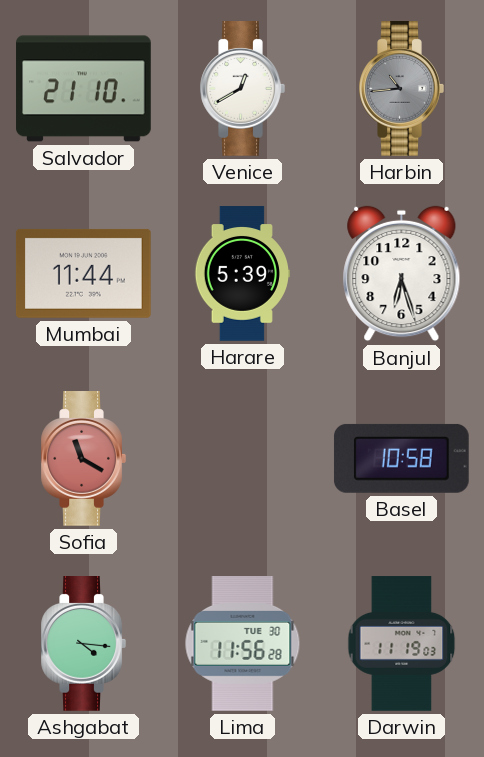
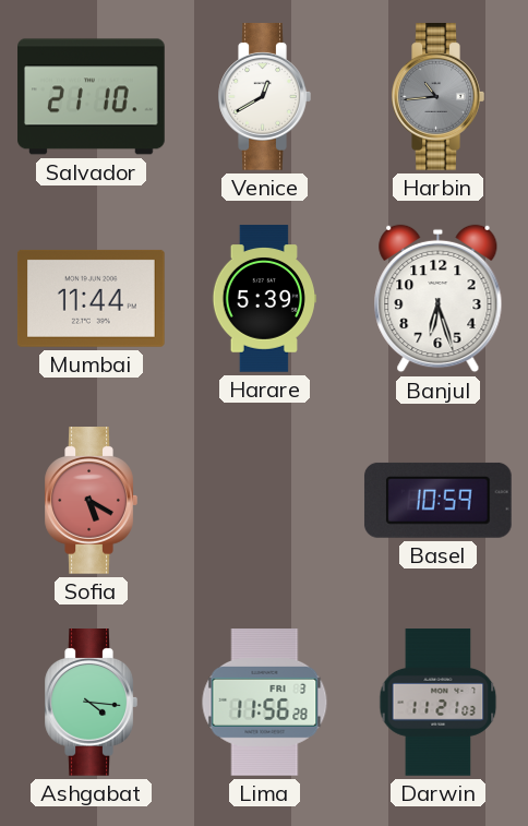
Sofia: 11:20 -> 5:20 (91, 501)
Basel: 10:58 -> 10:59 (437, 500)
Lima date: TUE 30 -> FRI 3 (265, 703)
Darwin: 11:19 -> 11:21 (439, 703)
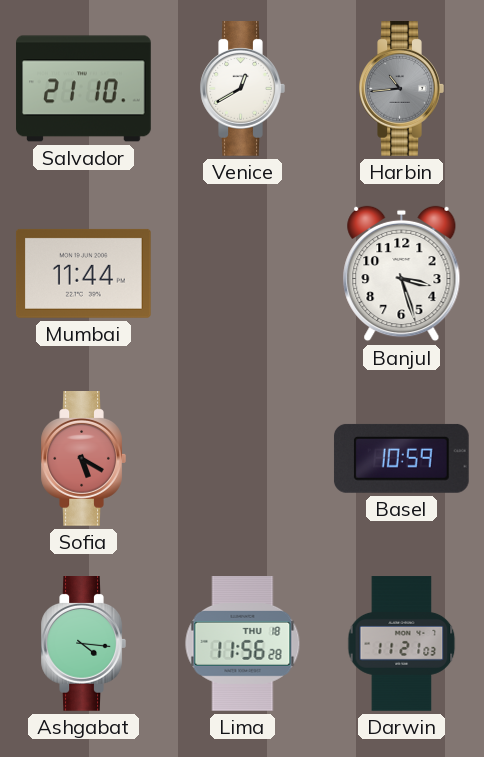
Harare: 5:39 -> none (264, 299)
Banjul: 6:27 -> 3:27 (402, 274)
Lima date: FRI 3 -> THU 18 (243, 644)
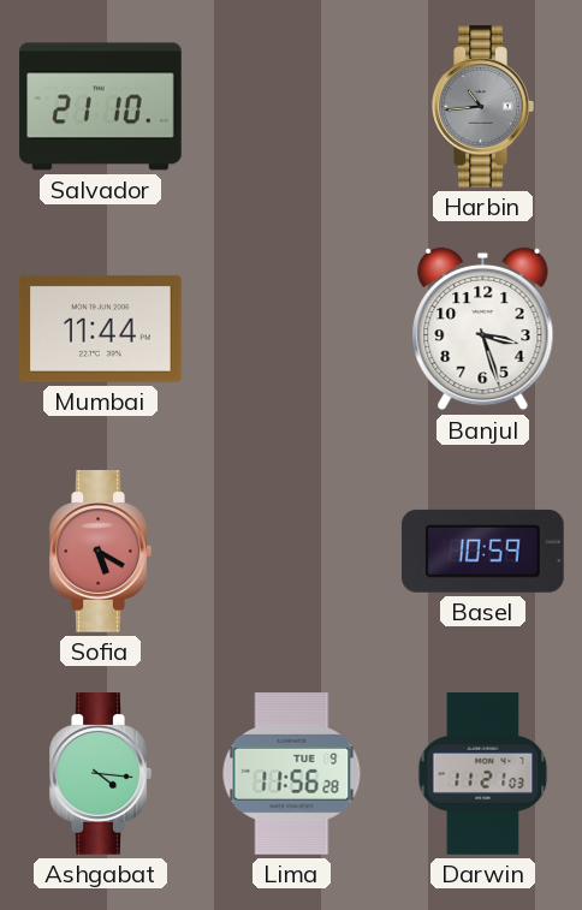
Venice: 12:40 -> none (242, 89)
Lima date: THU 18 -> TUE 9 (292, 774)
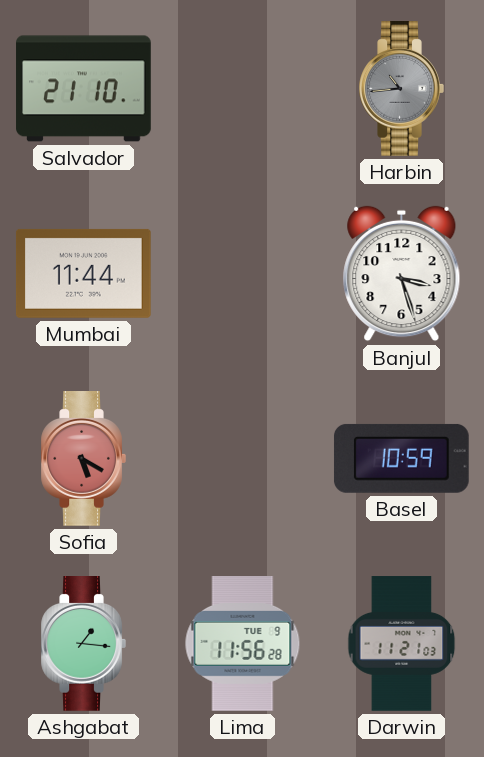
Ashgabat: 4:16 -> 1:16 (83, 644)
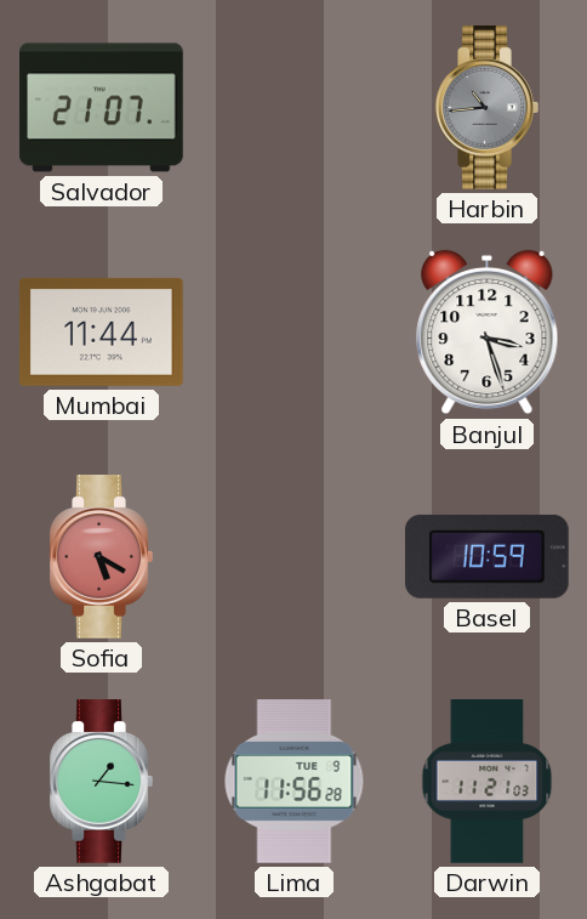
Salvador: 21:10 -> 21:07 (102, 108)
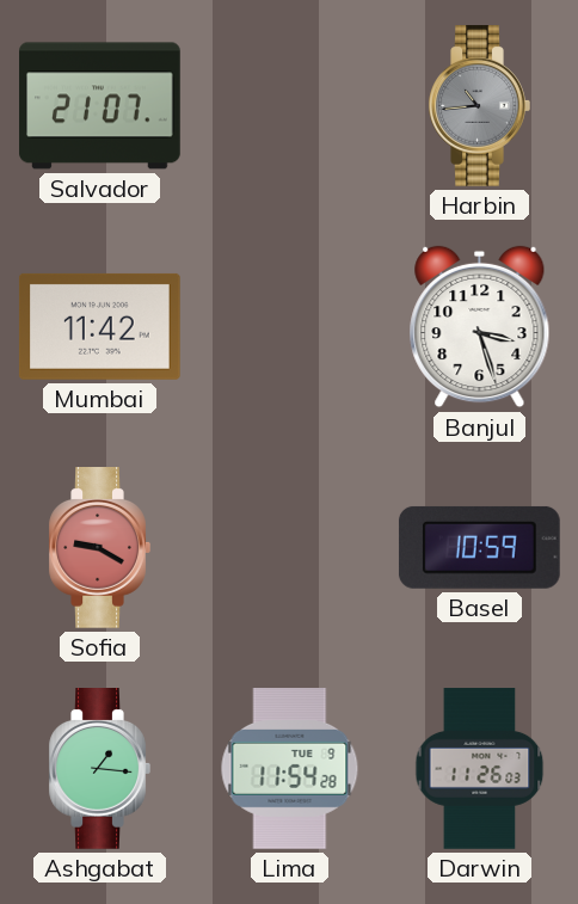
Mumbai: 11:44 -> 11:42 (99, 326)
Sofia: 5:20 -> 9:20 (99, 548)
Lima: 11:56 -> 11:54 (290, 769)
Darwin: 11:21 -> 11:26 (480, 769)
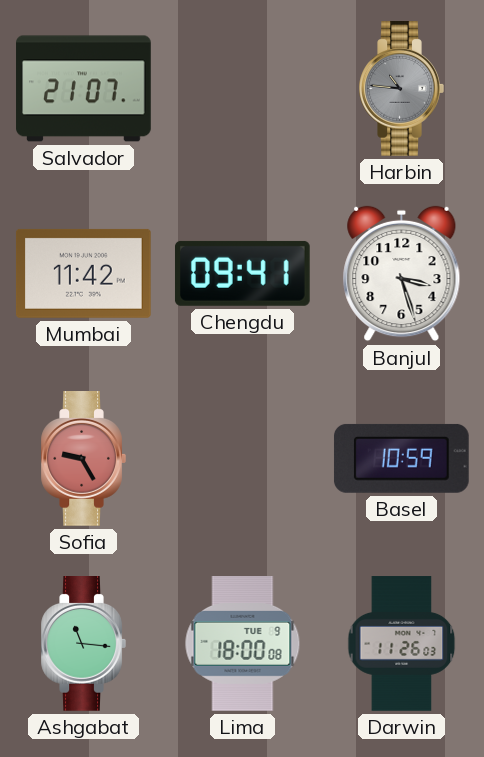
Harbin: 10:44 -> 10:46 (401, 89)
Chengdu: none -> 09:41 (242, 273)
Sofia: 9:20 -> 9:25 (83, 459)
Ashgabat: 1:16 -> 11:16 (83, 644)
Lima: 11:54 -> 18:00 (243, 644)
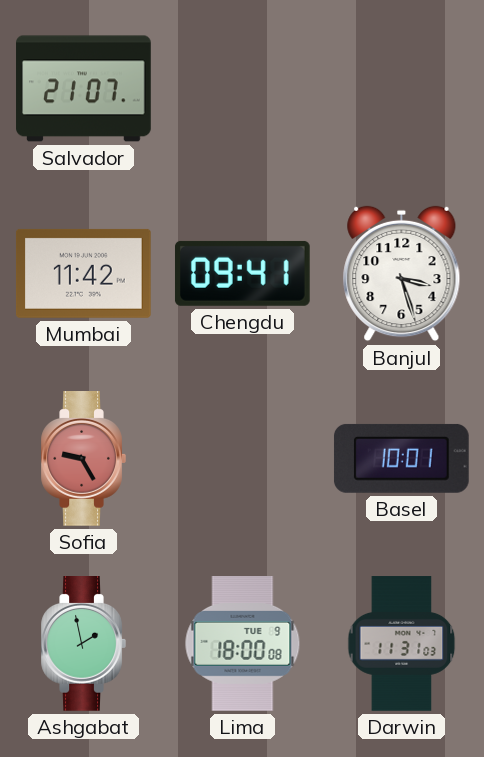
Harbin: 10:46 -> none (401, 89)
Basel: 10:59 -> 10:01 (401, 458)
Ashgabat: 11:16 -> 1:58 (83, 644)
Darwin: 11:26 -> 11:31 (402, 644)
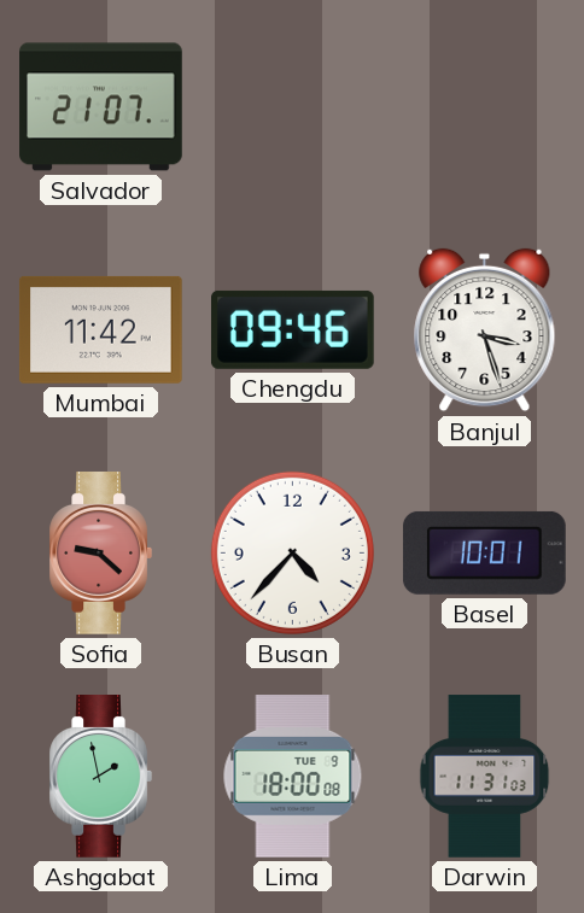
Chengdu: 09:41 -> 09:46 (292, 329)
Sofia: 9:25 -> 9:22 (100, 554)
Busan: none -> 4:37 (292, 552)
